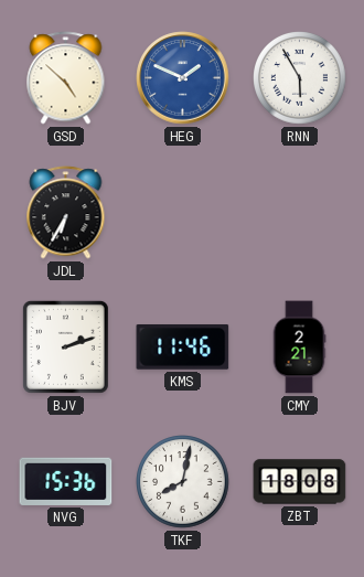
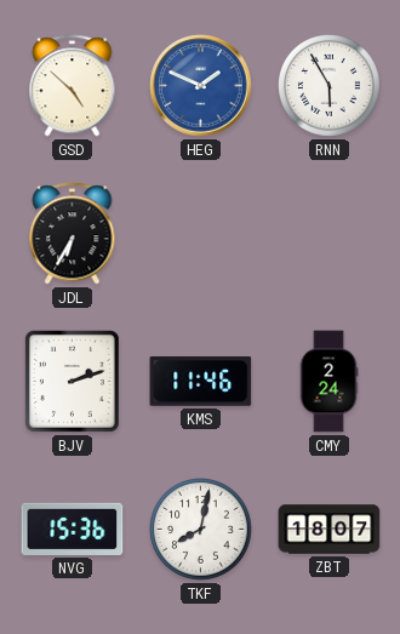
CMY: 2:21 -> 2:24 (328, 382)
ZBT: 18:08 -> 18:07 (330, 530)
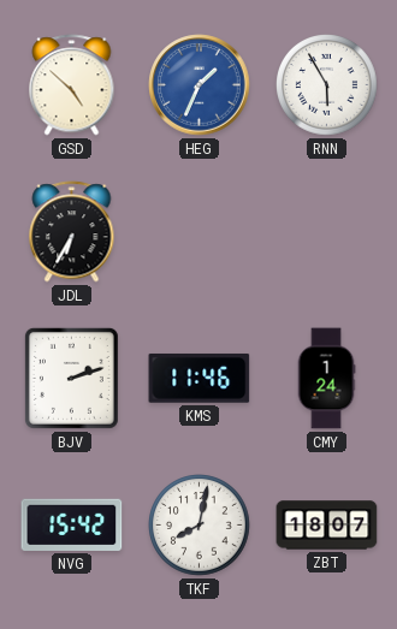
HEG: 1:49 -> 1:34 (200, 85)
CMY: 2:24 -> 1:24 (326, 379)
NVG: 15:36 -> 15:42 (72, 524)
